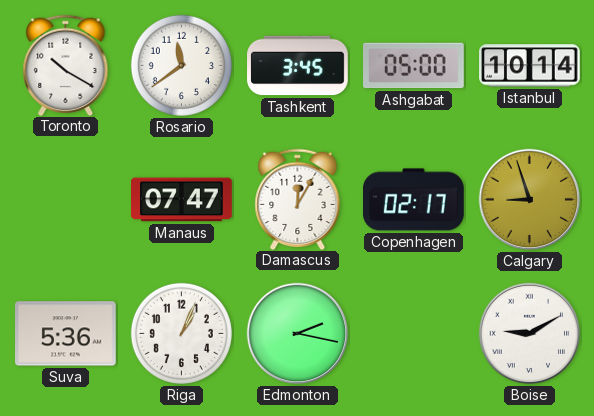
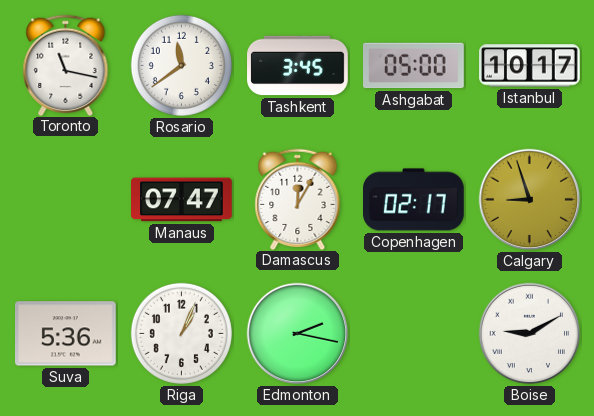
Toronto: 10:20 -> 11:17 (66, 65)
Istanbul: 10:14 -> 10:17 (530, 66)
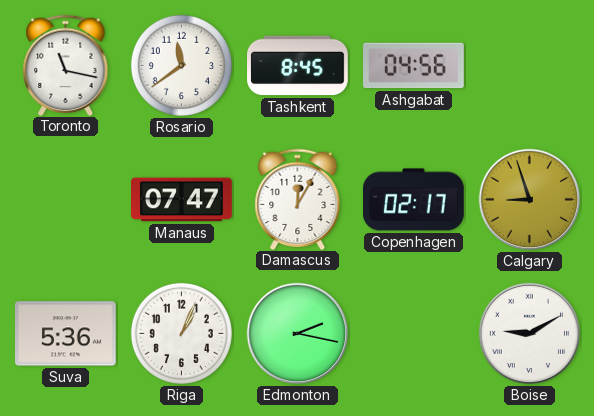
Tashkent: 3:45 -> 8:45 (298, 66)
Ashgabat: 05:00 -> 04:56 (414, 66)
Istanbul: 10:17 -> none (530, 66)
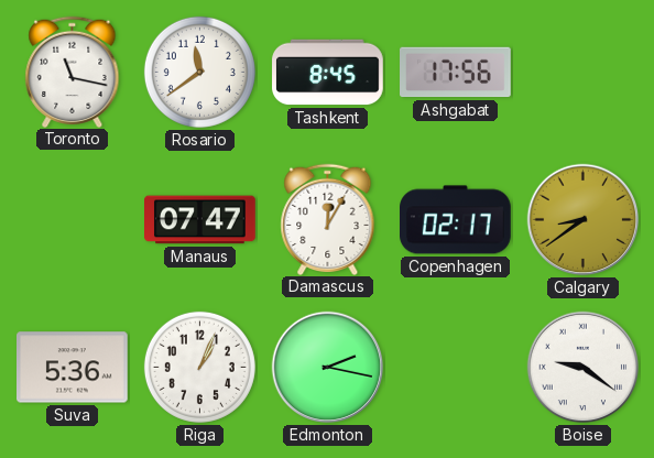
Ashgabat: 04:56 -> 17:56 (456, 73)
Calgary: 8:57 -> 8:39 (584, 220)
Boise: 9:10 -> 9:21 (584, 368)
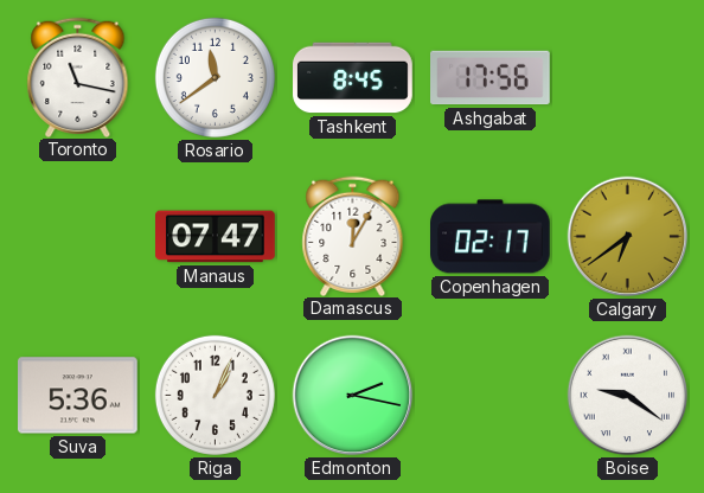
Calgary: 8:39 -> 6:39 (628, 237)
